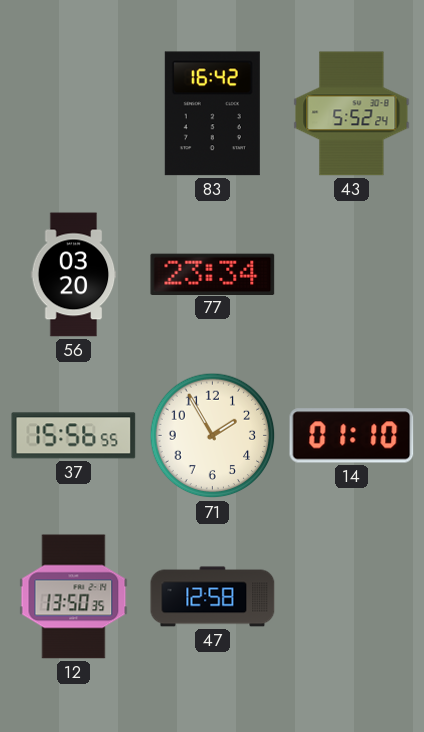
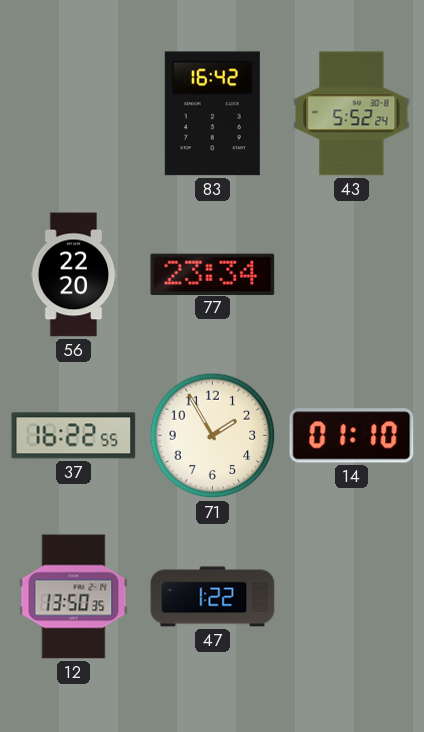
56: 03:20 -> 22:20 (74, 275)
37: 15:56 -> 16:22 (74, 436)
47: 12:58 -> 1:22 (213, 597)
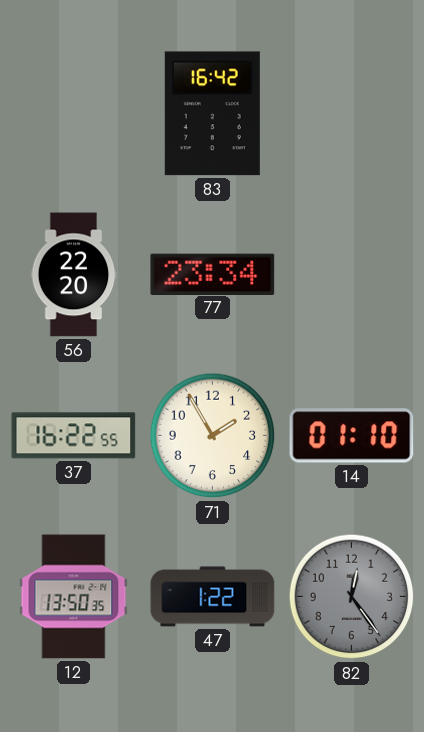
43: 5:52 -> none (352, 114)
82: none -> 12:24 (352, 597)
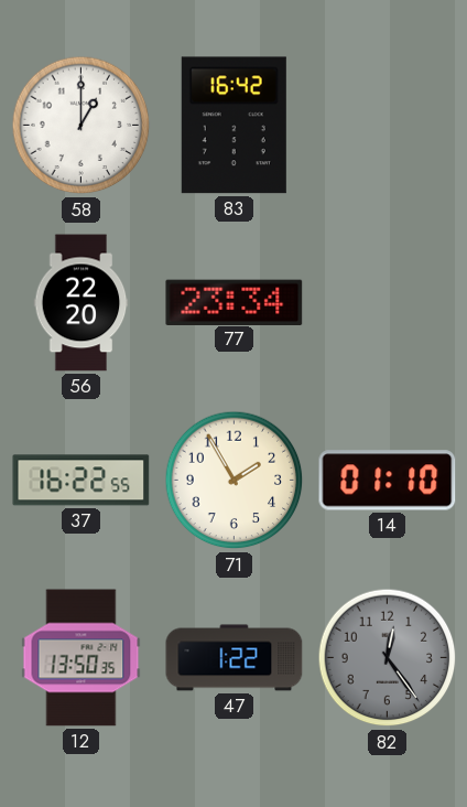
58: none -> 1:00 (82, 126)
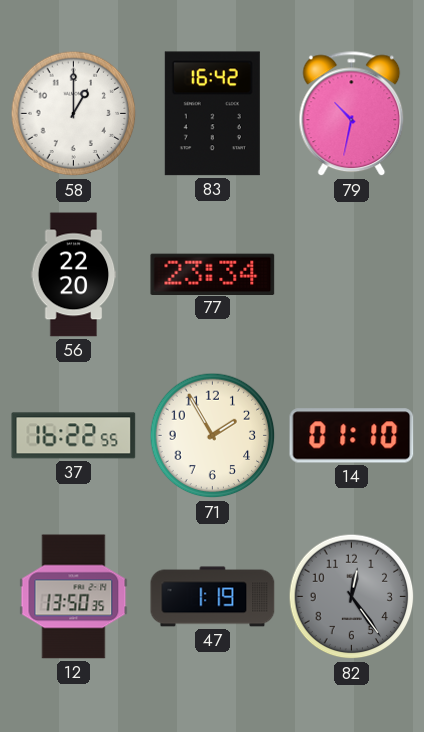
79: none -> 10:32 (352, 114)
47: 1:22 -> 1:19 (213, 597)
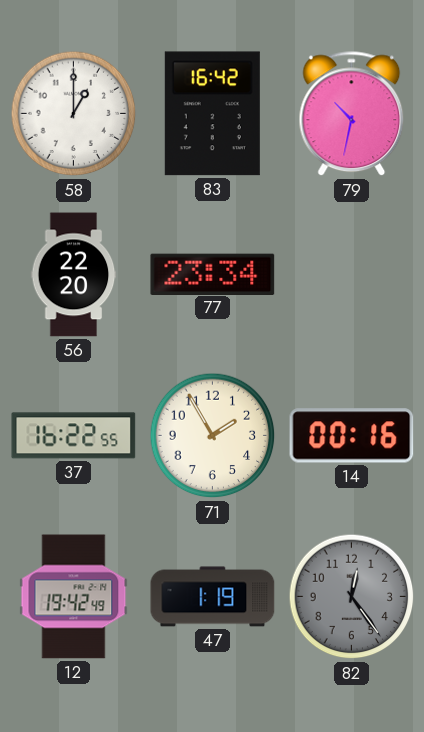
14: 01:10 -> 00:16 (352, 436)
12: 13:50 -> 19:42 (74, 597)
